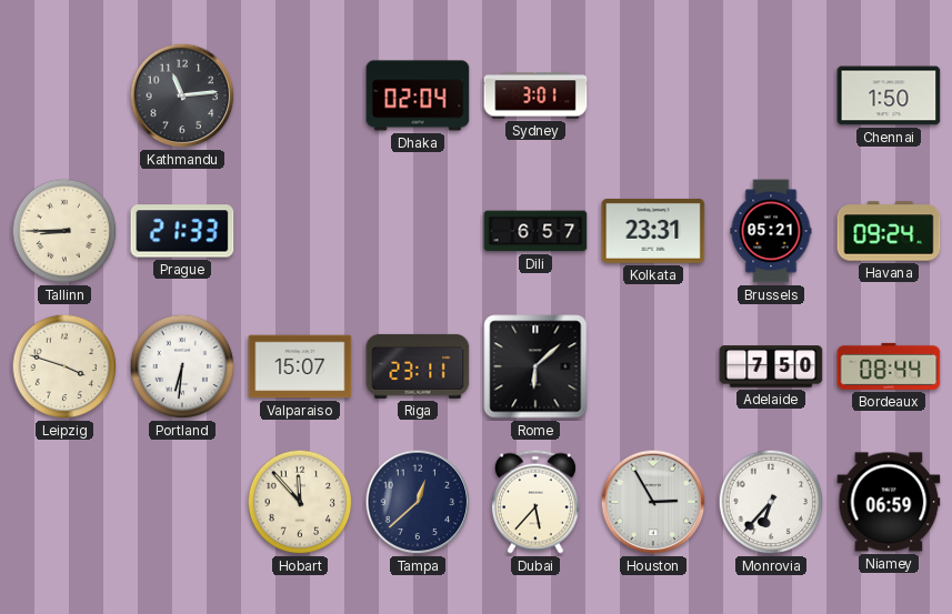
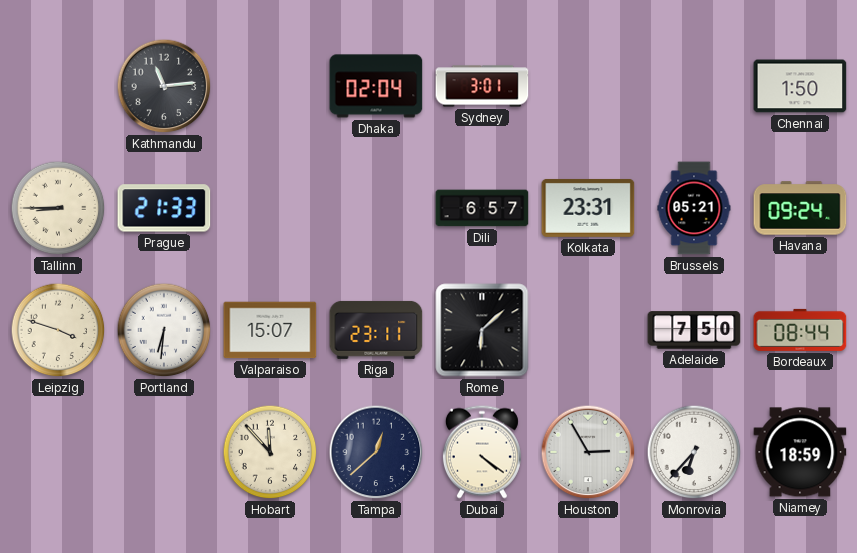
Dubai: 5:37 -> 4:21 (482, 452)
Niamey: 06:59 -> 18:59 (800, 452)
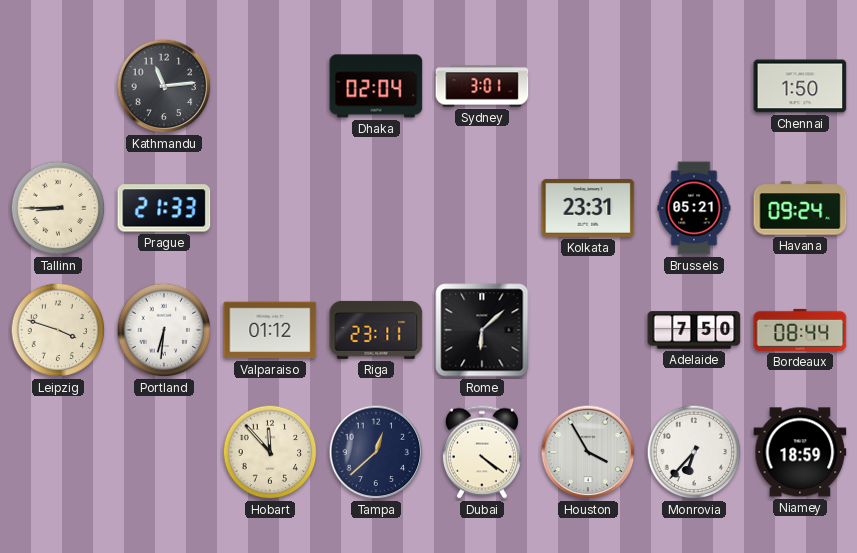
Dili: 6:57 -> none (482, 208)
Valparaiso: 15:07 -> 01:12 (270, 330)
Houston: 2:55 -> 3:55 (588, 452)
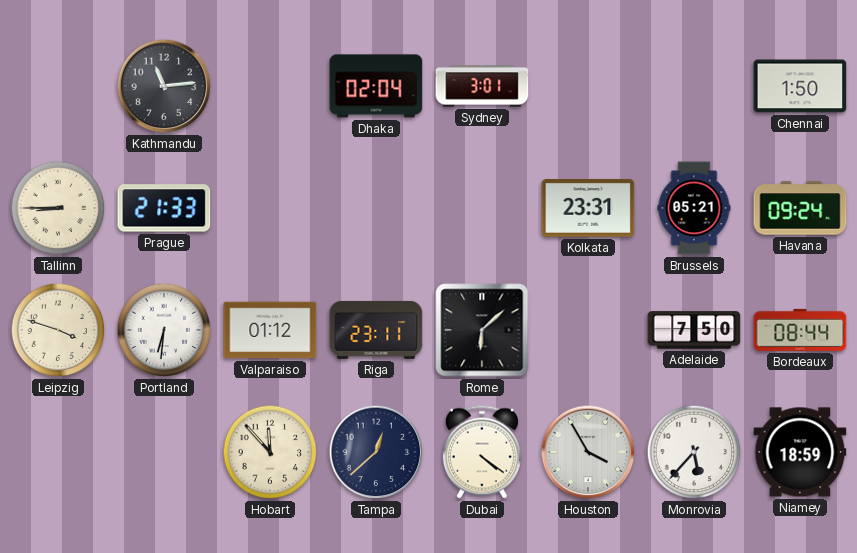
Monrovia: 6:37 -> 5:37 (694, 452)
